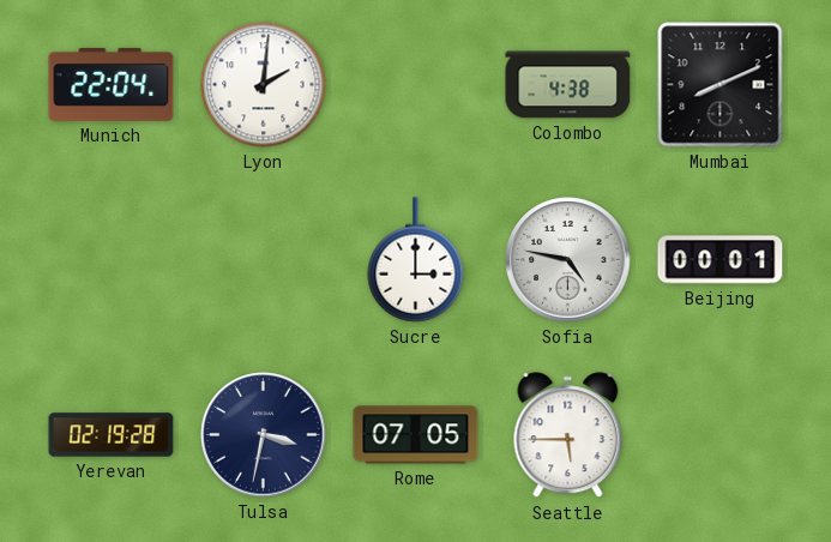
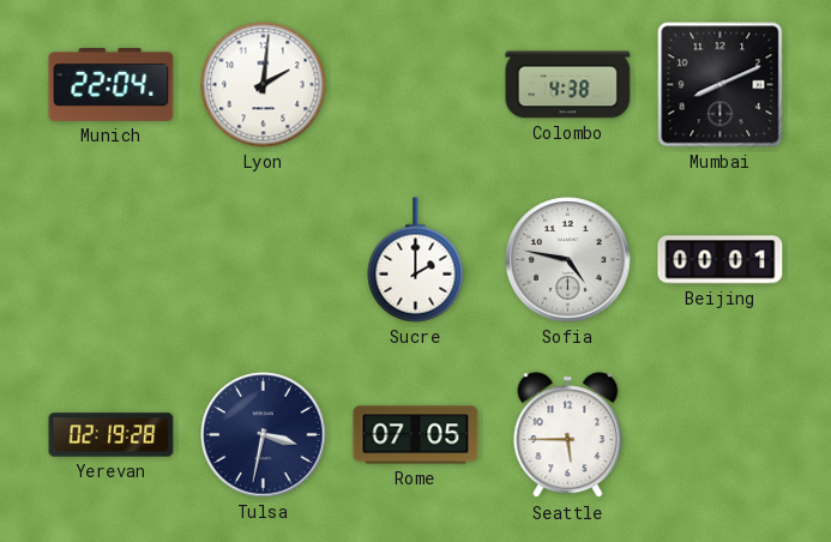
Sucre: 3:00 -> 2:00 (416, 260)
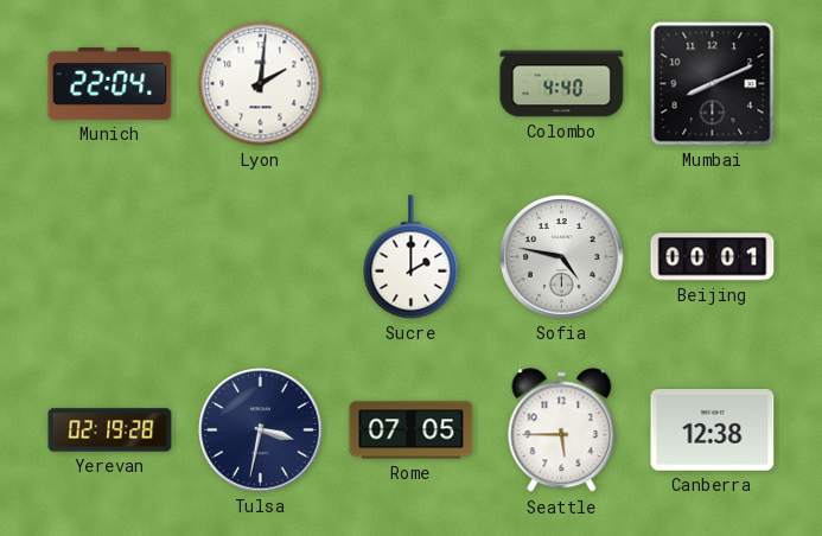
Colombo: 4:38 -> 4:40 (562, 84)
Canberra: none -> 12:38 (713, 430)
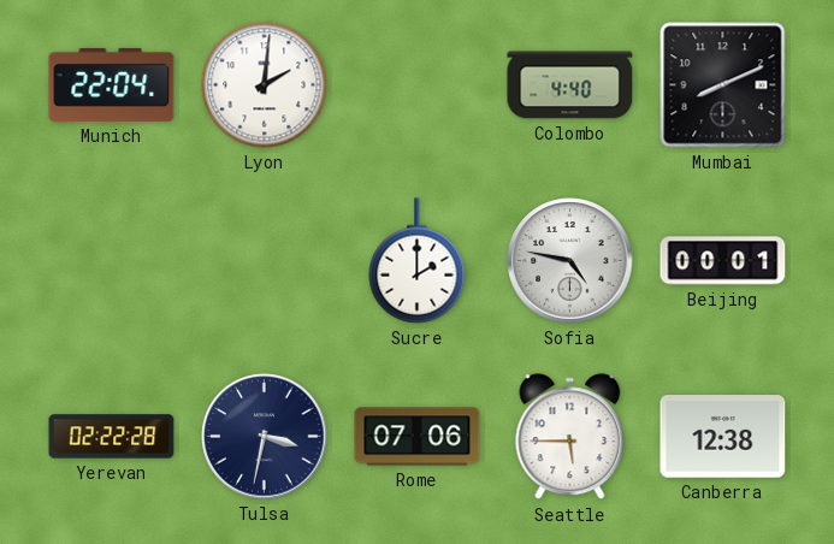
Yerevan: 02:19 -> 02:22 (112, 437)
Rome: 07:05 -> 07:06 (418, 437)
